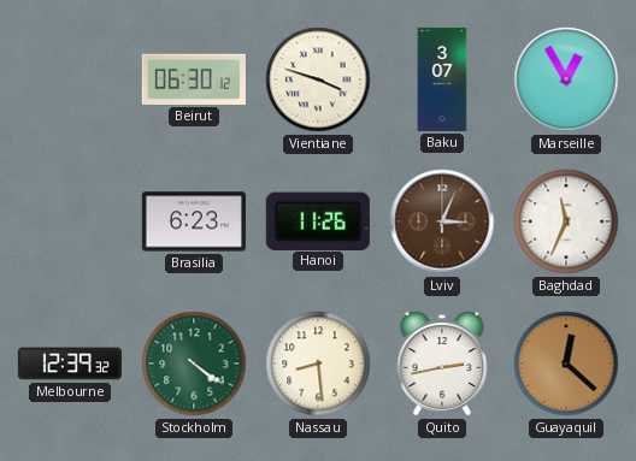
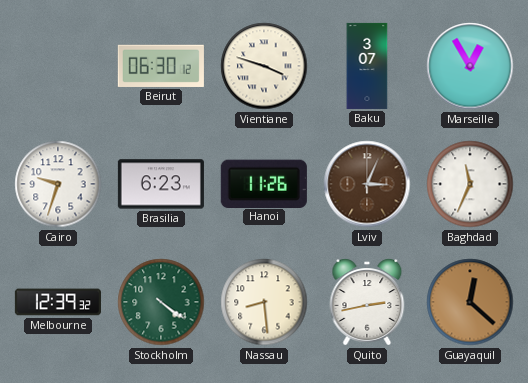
Cairo: none -> 9:33 (58, 184)
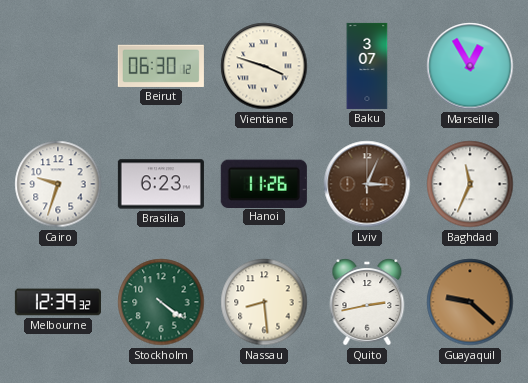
Guayaquil: 12:22 -> 9:22 (470, 302)
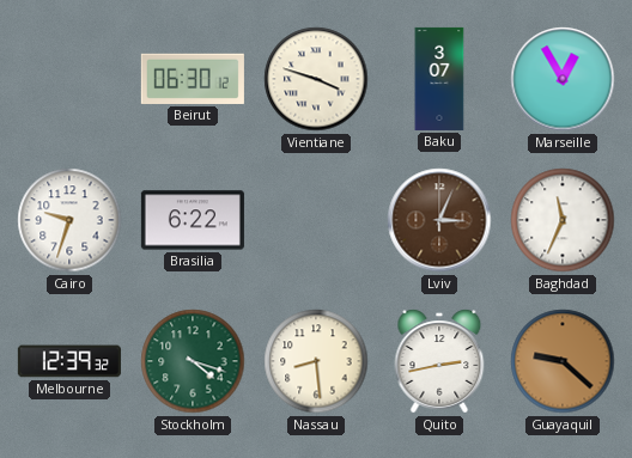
Brasilia: 6:23 -> 6:22 (193, 220)
Hanoi: 11:26 -> none (264, 183)
Stockholm: 4:21 -> 4:18 (193, 361)
